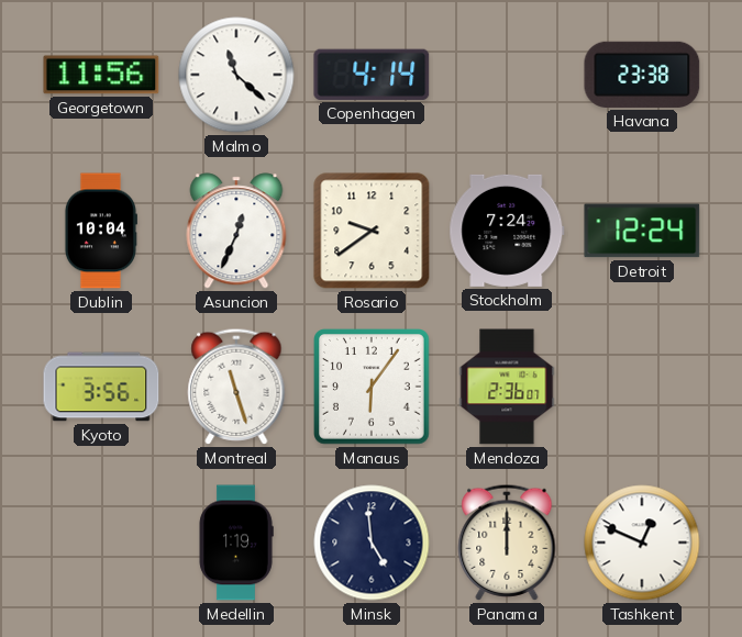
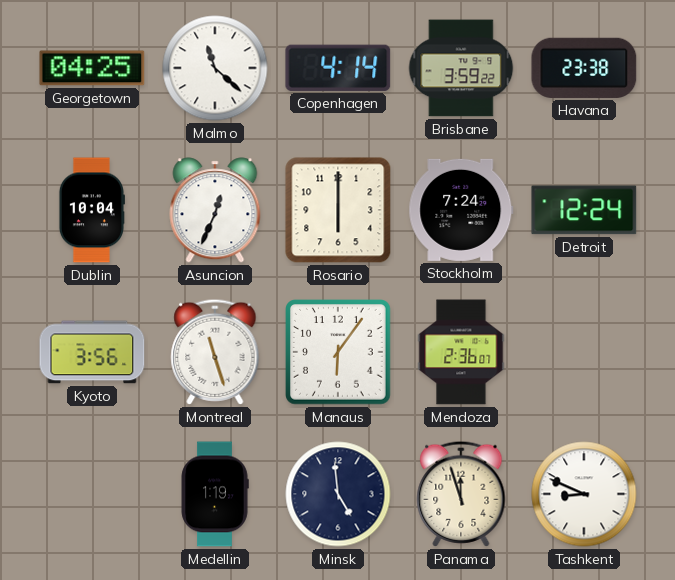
Georgetown: 11:56 -> 04:25 (92, 68)
Brisbane: none -> 3:59 (461, 68)
Rosario: 9:39 -> 6:00 (338, 210)
Panama: 12:00 -> 11:57 (461, 494)
Tashkent: 12:49 -> 8:49 (584, 494)
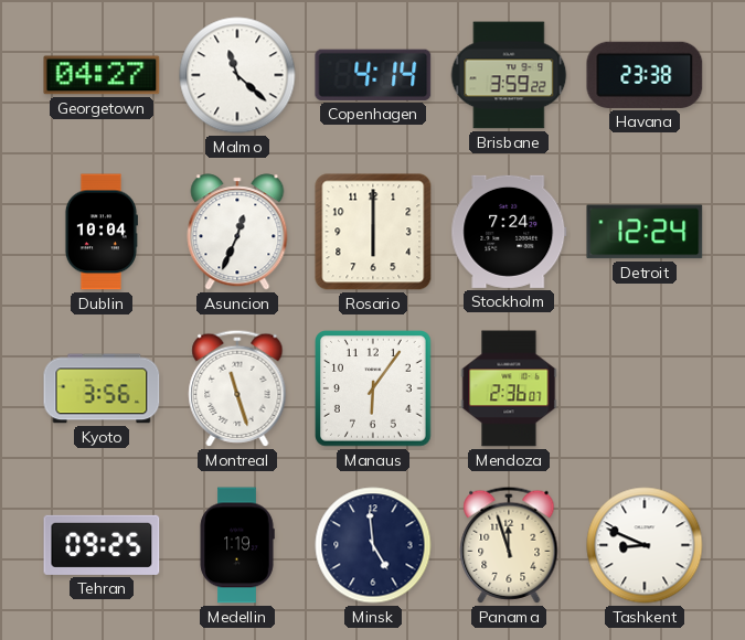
Georgetown: 04:25 -> 04:27 (102, 75)
Tehran: none -> 09:25 (102, 545)
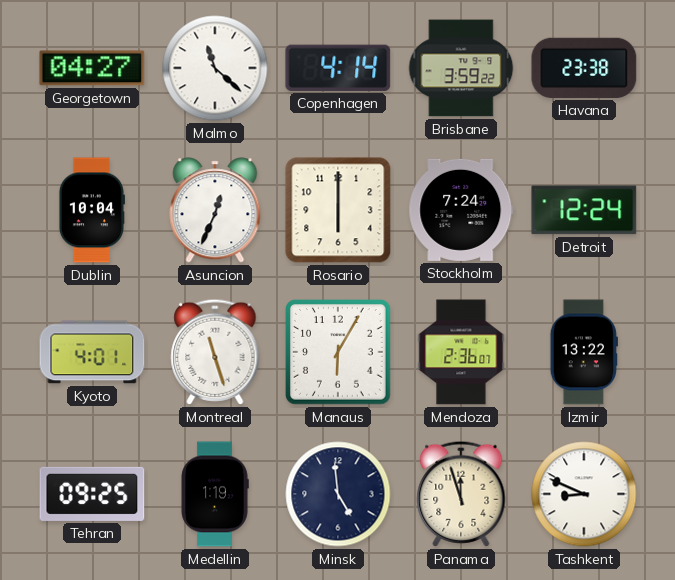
Kyoto: 3:56 -> 4:01 (92, 352)
Manaus: 6:06 -> 6:05 (339, 353)
Izmir: none -> 13:22 (584, 352)
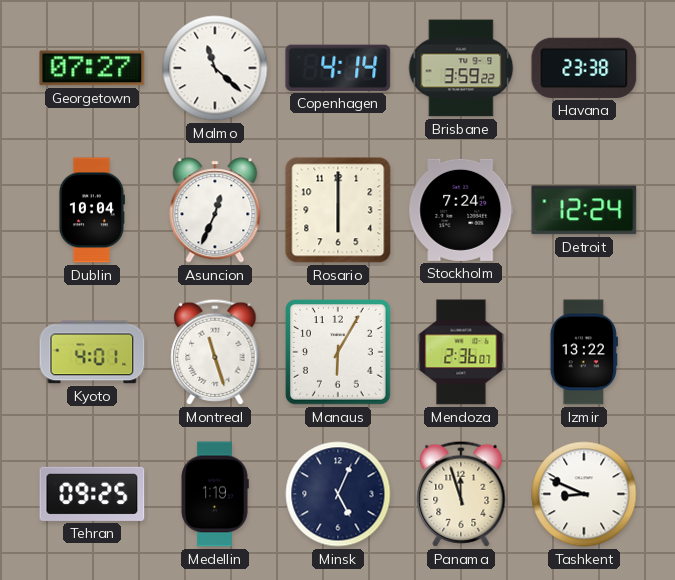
Georgetown: 04:27 -> 07:27 (92, 68)
Minsk: 4:59 -> 5:04 (338, 494)
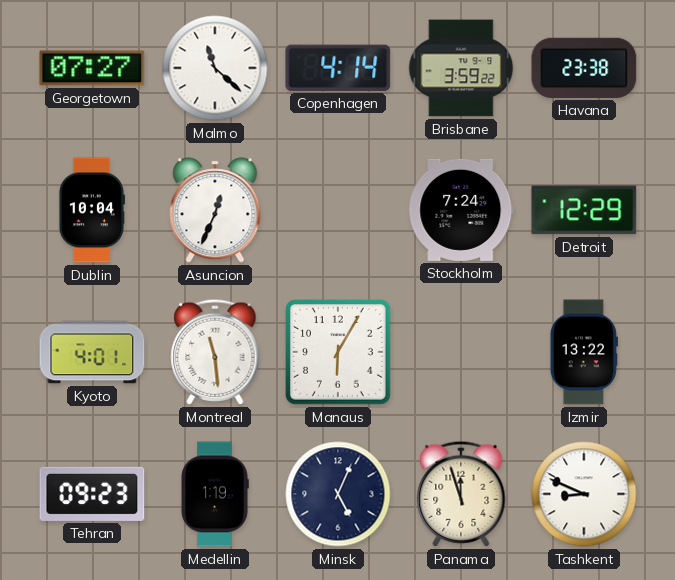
Rosario: 6:00 -> none (338, 210)
Detroit: 12:24 -> 12:29 (584, 210)
Montreal: 11:27 -> 11:29 (215, 352)
Mendoza: 2:36 -> none (461, 352)
Tehran: 09:25 -> 09:23 (92, 494)
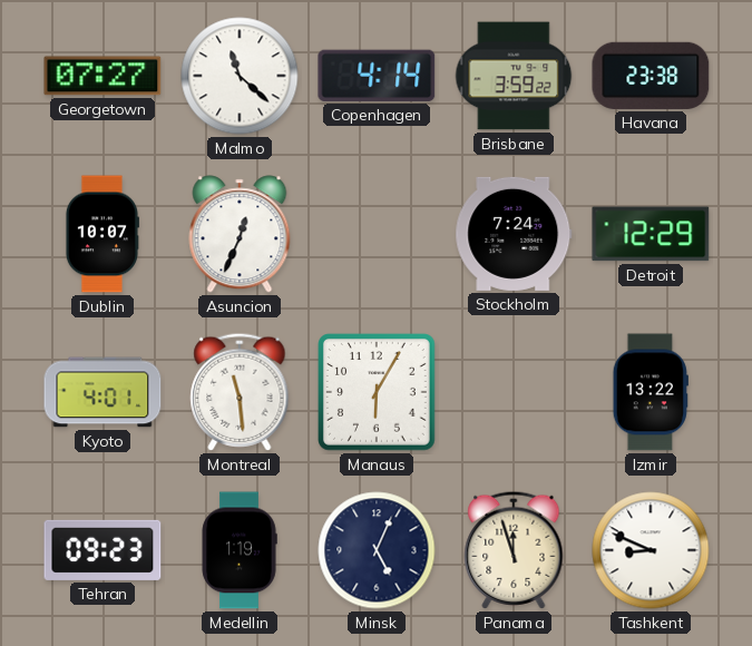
Dublin: 10:04 -> 10:07 (101, 234)
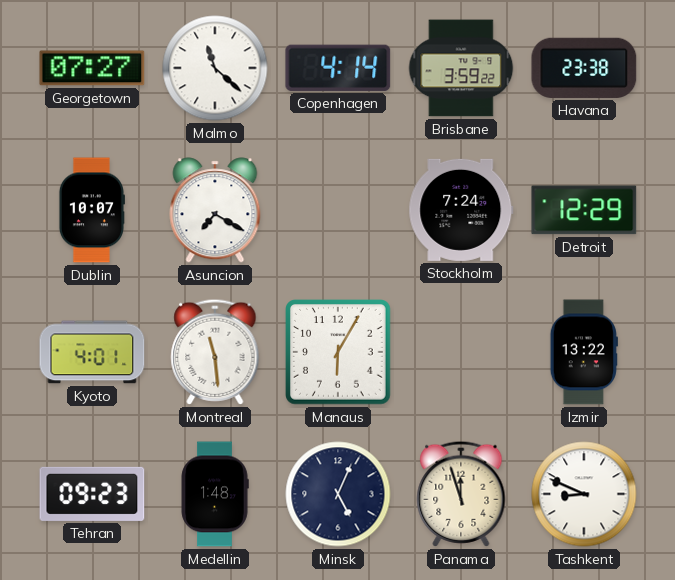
Asuncion: 12:34 -> 7:20 (215, 210)
Medellin: 1:19 -> 1:48 (215, 494)
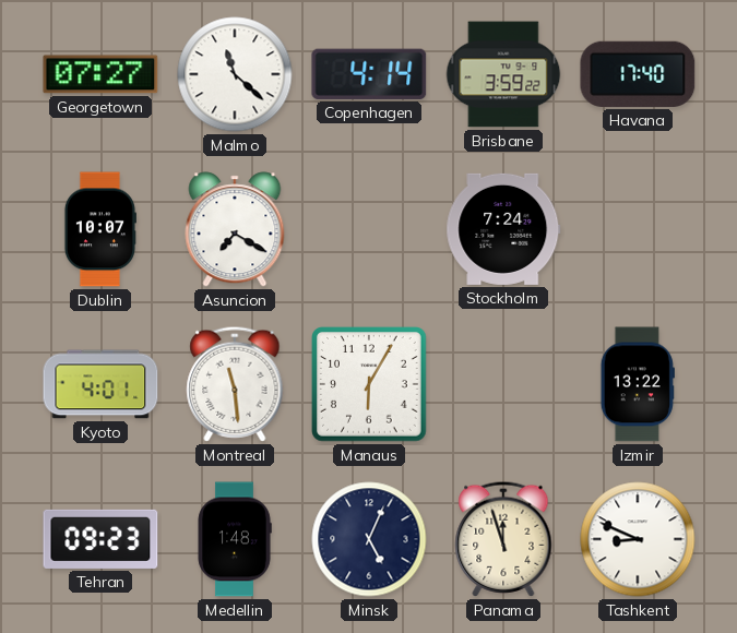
Havana: 23:38 -> 17:40 (638, 74)
Detroit: 12:29 -> none (584, 210)
